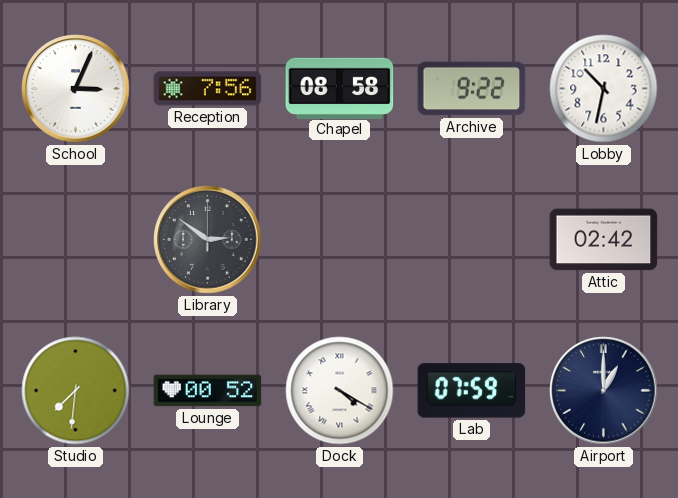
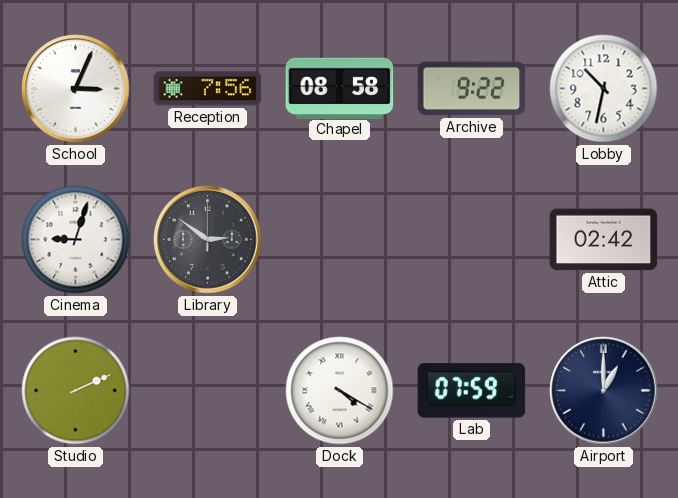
Cinema: none -> 9:03 (76, 240)
Studio: 7:31 -> 2:11 (76, 391)
Lounge: 00:52 -> none (208, 391)
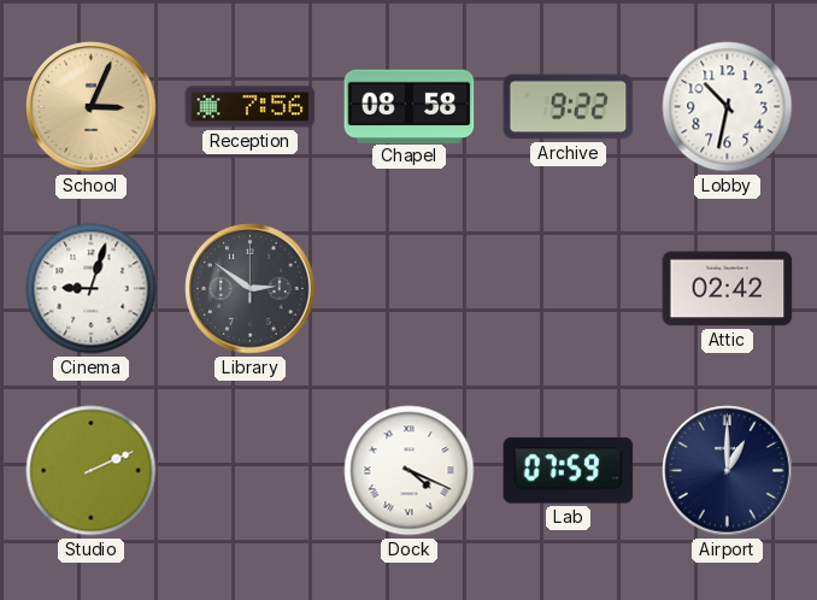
School dial: white -> champagne (92, 107)
Dock: 4:20 -> 4:19 (410, 471)
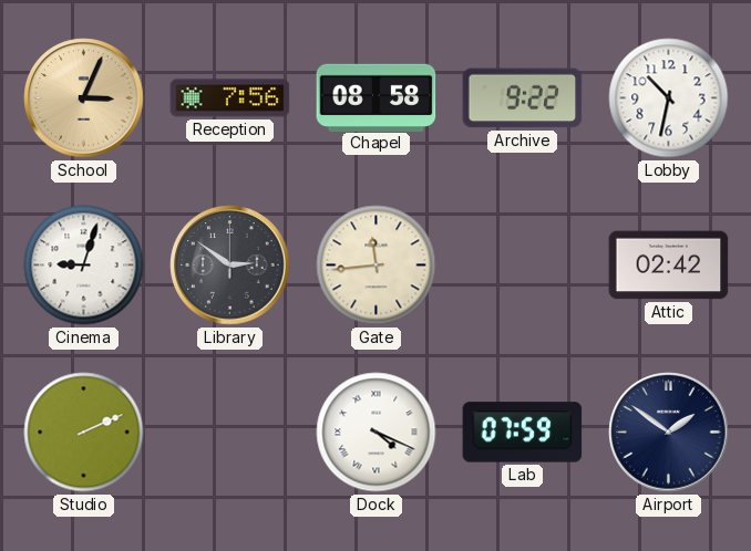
Gate: none -> 11:44 (377, 266)
Airport: 1:00 -> 1:51 (669, 433)
